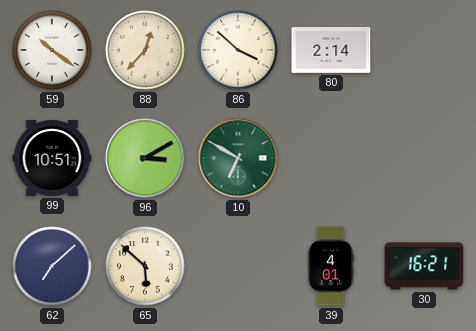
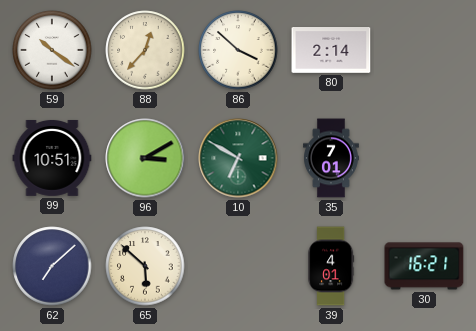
35: none -> 7:01 (332, 158)
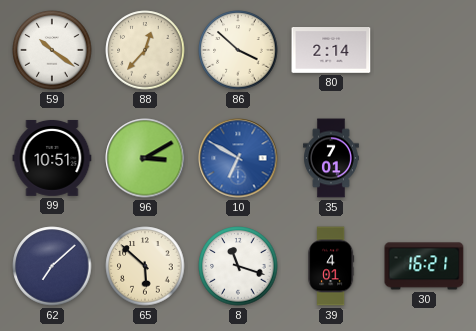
10 dial: green -> blue (238, 158)
8: none -> 11:18 (238, 266)
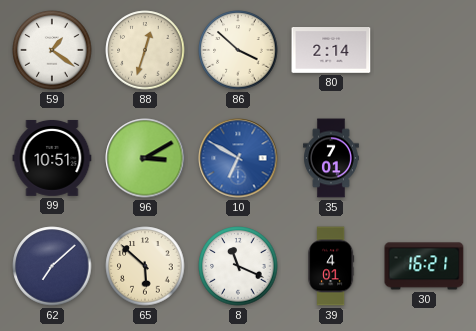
59: 10:21 -> 1:21 (52, 50)
88: 12:37 -> 12:33 (145, 50)
8: 11:18 -> 11:19 (238, 266)
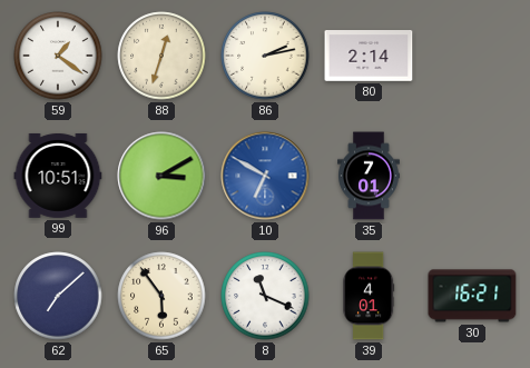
86: 3:52 -> 2:13 (265, 56)
65: 5:52 -> 5:54 (161, 296)
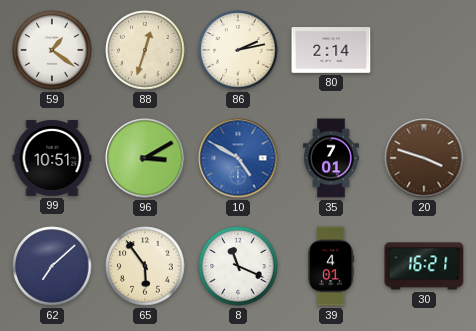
10: 6:50 -> 4:50 (238, 158)
20: none -> 3:48 (424, 158)
